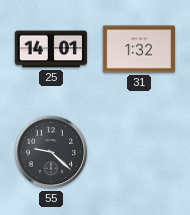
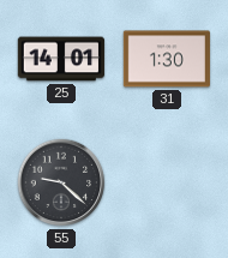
31: 1:32 -> 1:30 (167, 59)
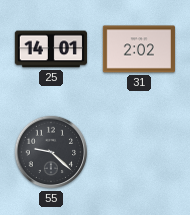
31: 1:30 -> 2:02 (139, 49)
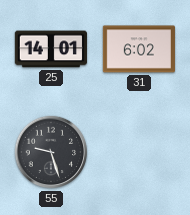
31: 2:02 -> 6:02 (139, 49)
55: 9:22 -> 9:27 (51, 152)
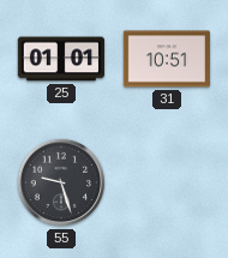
25: 14:01 -> 01:01 (60, 59)
31: 6:02 -> 10:51 (167, 59)
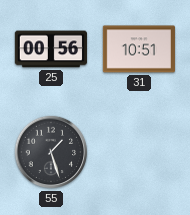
25: 01:01 -> 00:56 (50, 49)
55: 9:27 -> 1:27 (51, 152)
